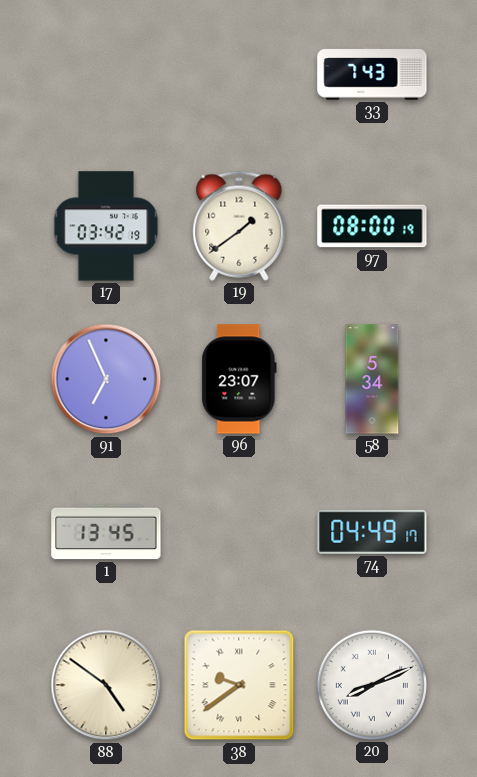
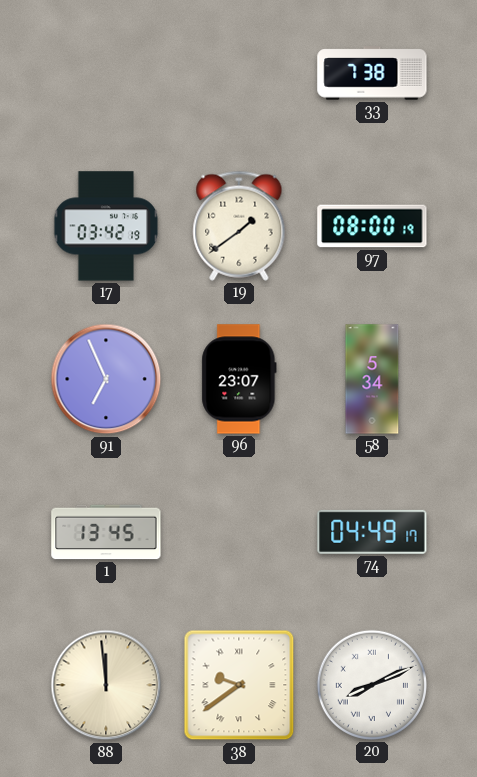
33: 7:43 -> 7:38 (372, 73)
88: 4:51 -> 11:59 (106, 685)
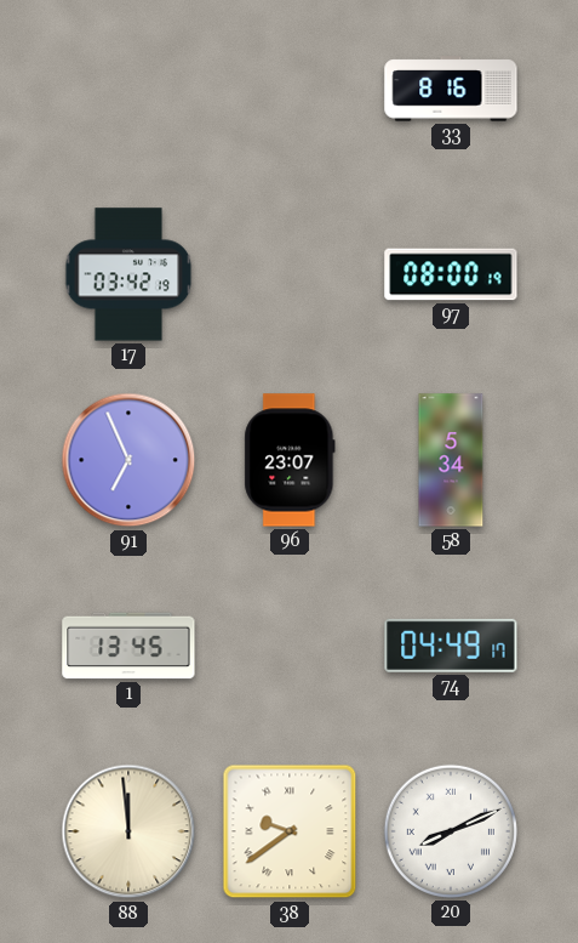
33: 7:38 -> 8:16 (451, 89)
19: 1:39 -> none (239, 226)
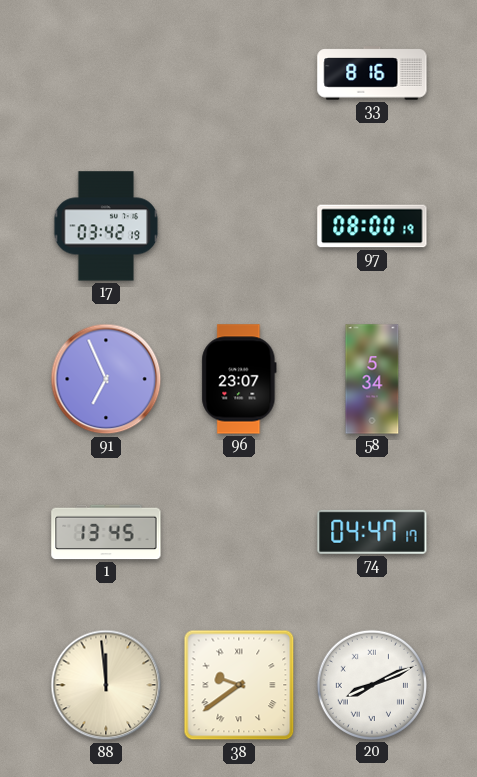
74: 04:49 -> 04:47 (372, 532)
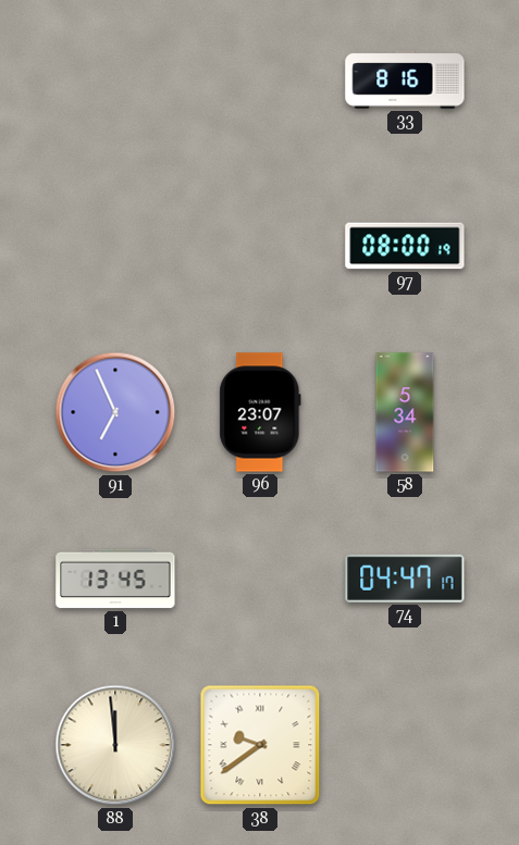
17: 03:42 -> none (106, 226)
20: 8:11 -> none (372, 685)
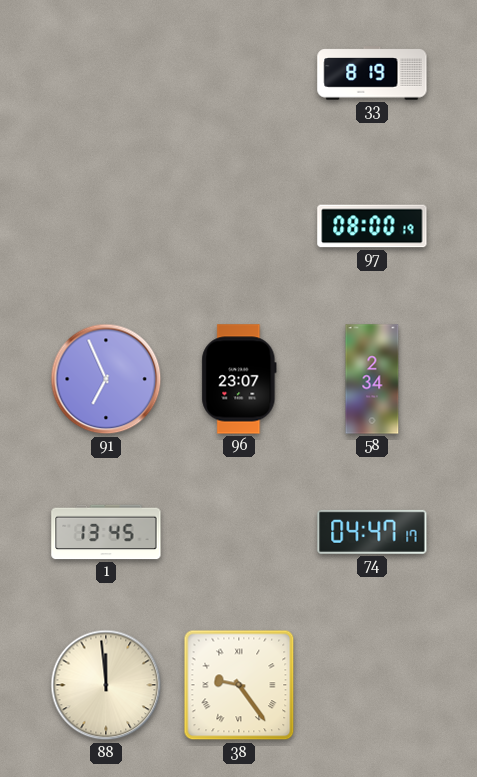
33: 8:16 -> 8:19 (372, 73)
58: 5:34 -> 2:34 (372, 379)
38: 9:39 -> 9:24 (239, 685)
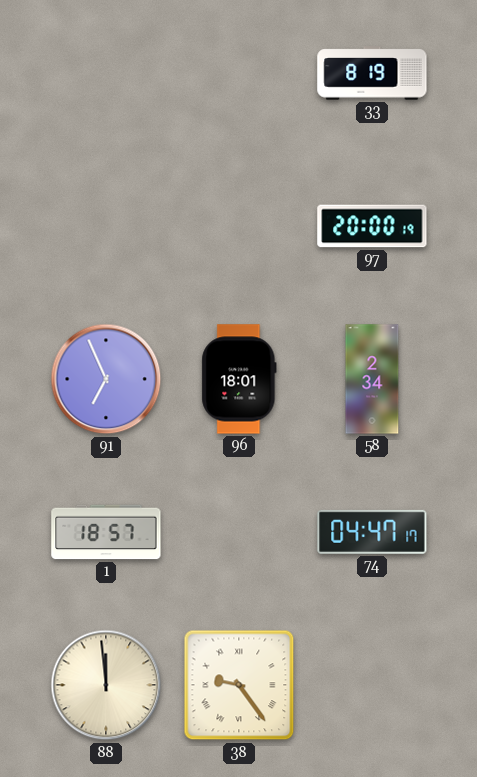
97: 08:00 -> 20:00 (372, 226)
96: 23:07 -> 18:01 (239, 379)
1: 13:45 -> 18:57 (106, 532)
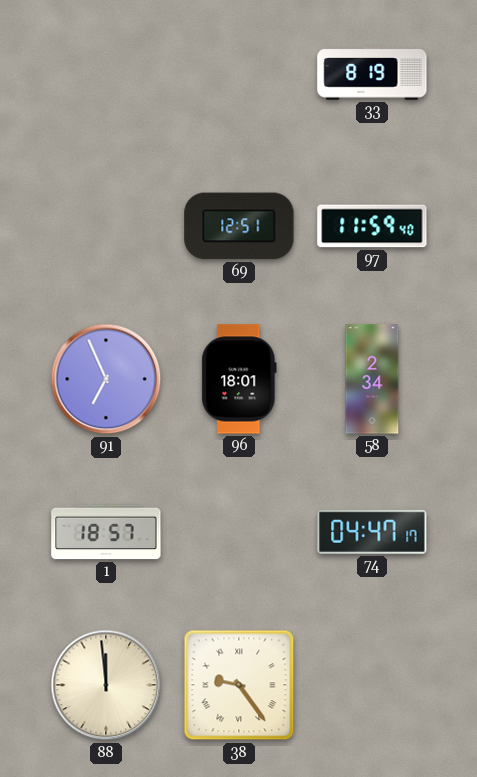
69: none -> 12:51 (239, 226)
97: 20:00 -> 11:59 (372, 226)
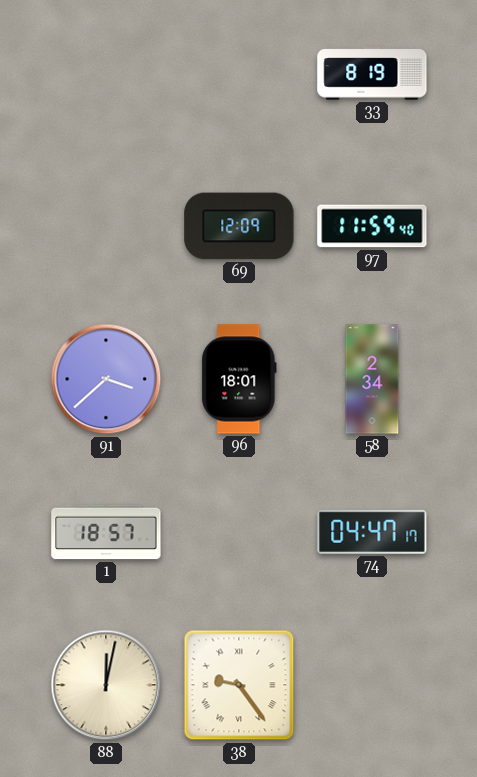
69: 12:51 -> 12:09 (239, 226)
91: 6:56 -> 3:38 (106, 379)
88: 11:59 -> 12:02 (106, 685)
